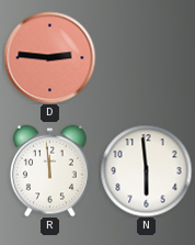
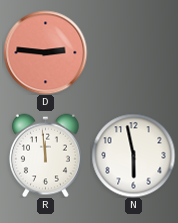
N: 5:59 -> 5:58 (133, 155)
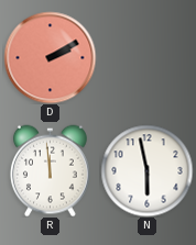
D: 2:46 -> 2:10 (50, 57)
